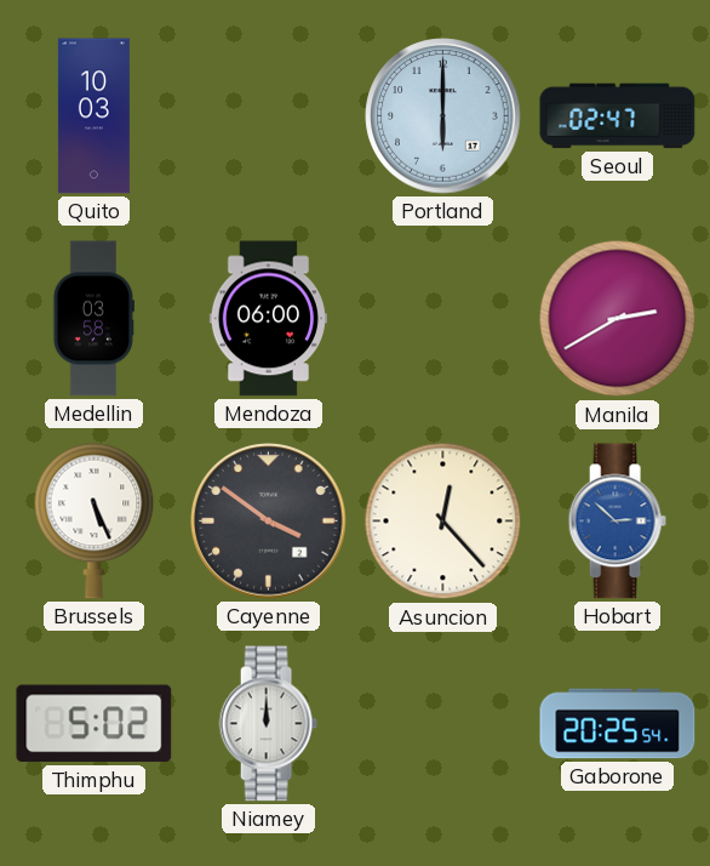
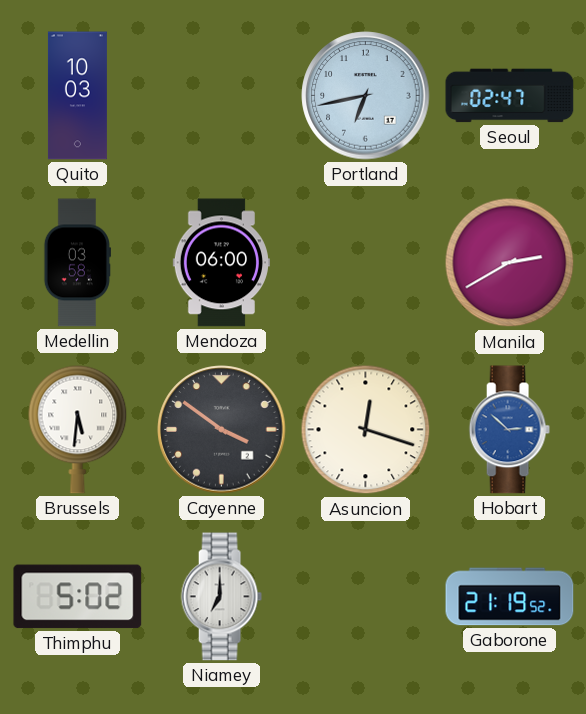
Portland: 6:00 -> 6:43 (366, 96)
Brussels: 5:26 -> 5:31 (78, 429)
Asuncion: 12:23 -> 12:18 (366, 430)
Niamey: 12:00 -> 7:00 (221, 597)
Gaborone: 20:25 -> 21:19 (510, 597)
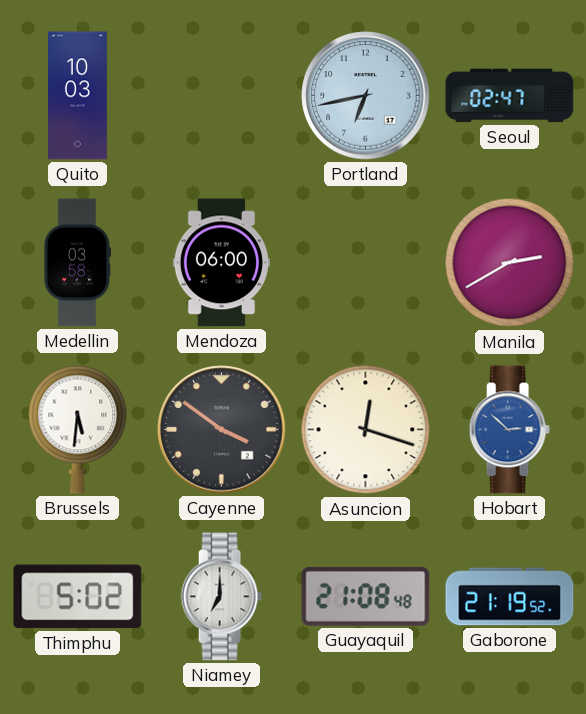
Guayaquil: none -> 21:08 (366, 596)
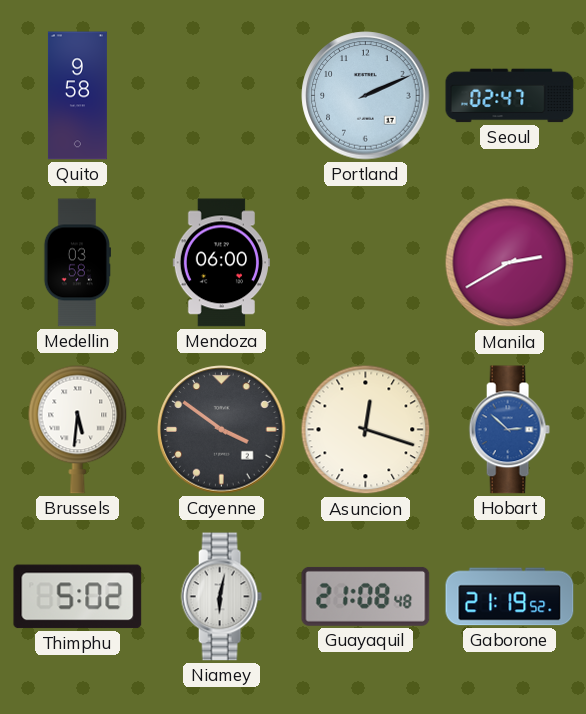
Quito: 10:03 -> 9:58 (77, 96)
Portland: 6:43 -> 2:11 (366, 96)
Niamey: 7:00 -> 6:02 (221, 597)
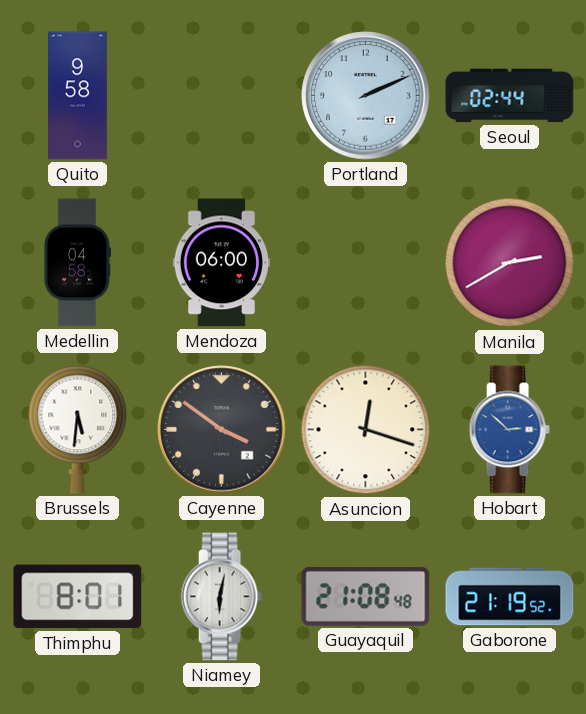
Seoul: 02:47 -> 02:44 (510, 96)
Medellin: 03:58 -> 04:58 (77, 263)
Thimphu: 5:02 -> 8:01 (78, 597)
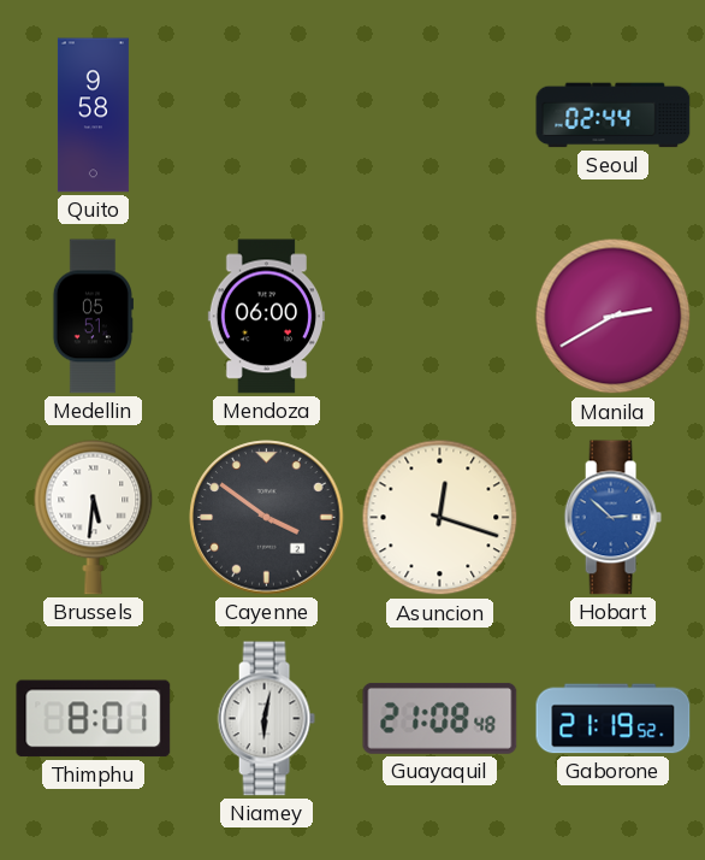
Portland: 2:11 -> none (366, 96)
Medellin: 04:58 -> 05:51 (93, 317)
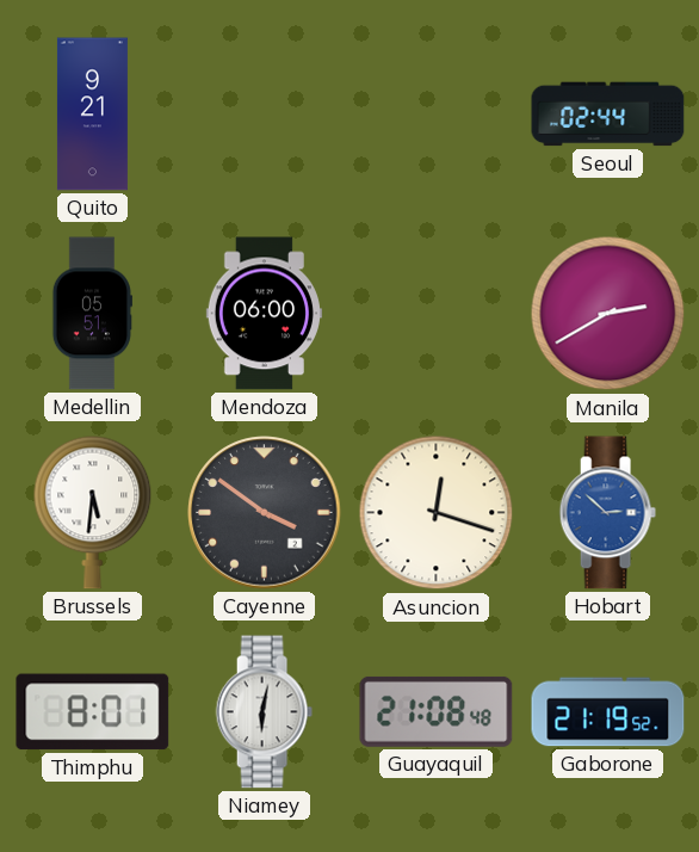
Quito: 9:58 -> 9:21 (92, 115)
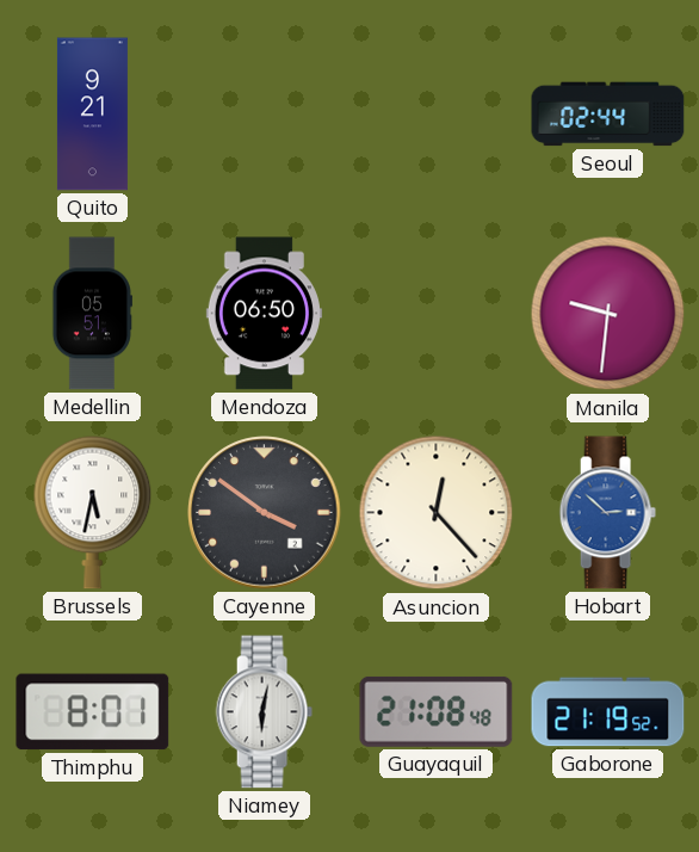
Mendoza: 06:00 -> 06:50 (264, 314)
Manila: 2:40 -> 9:31 (608, 314)
Brussels: 5:31 -> 5:32 (93, 512)
Asuncion: 12:18 -> 12:23 (437, 513)
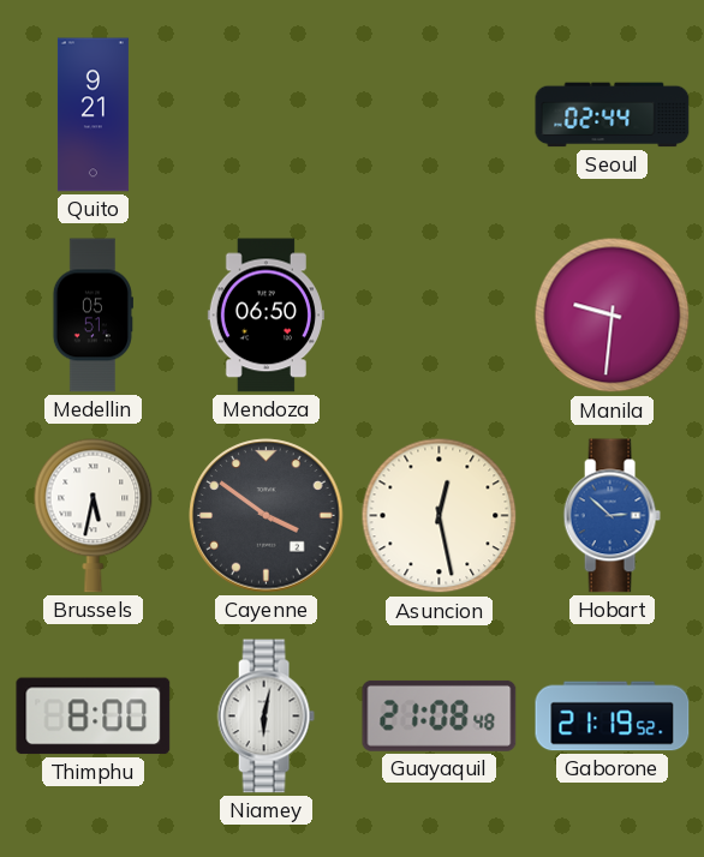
Asuncion: 12:23 -> 12:28 (440, 516)
Thimphu: 8:01 -> 8:00 (94, 717)
